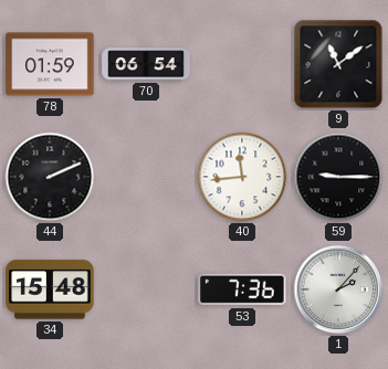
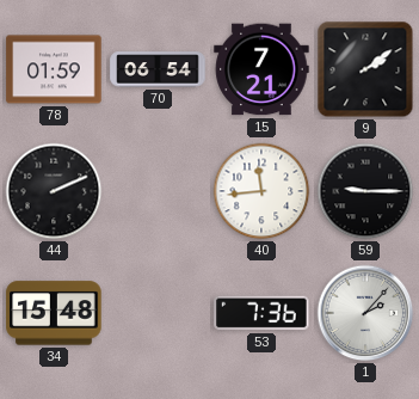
15: none -> 7:21 (261, 69)
9: 11:09 -> 2:09 (365, 69)
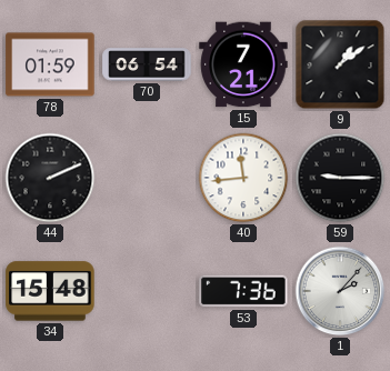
9: 2:09 -> 1:09 (340, 64)
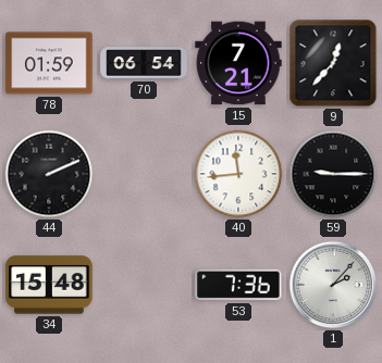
9: 1:09 -> 12:37 (333, 63)
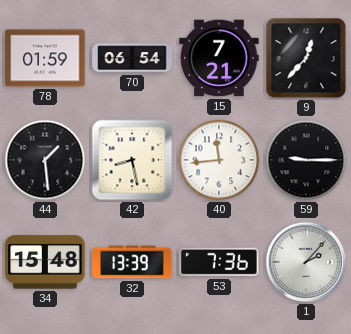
44: 2:11 -> 1:29 (45, 160)
42: none -> 8:28 (132, 160)
32: none -> 13:39 (132, 262)
